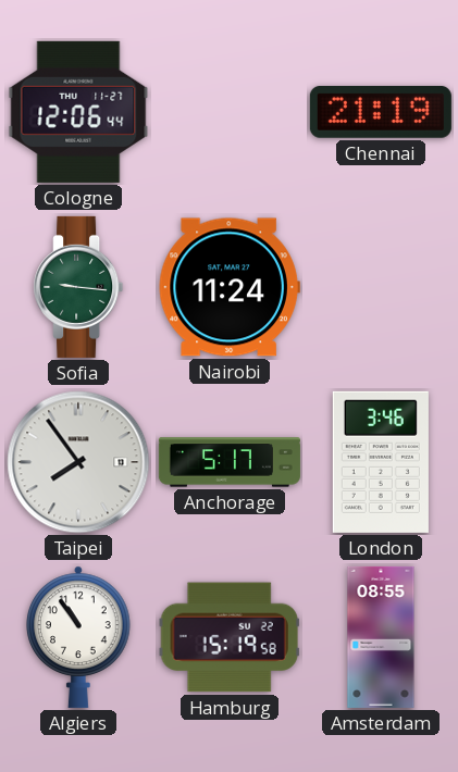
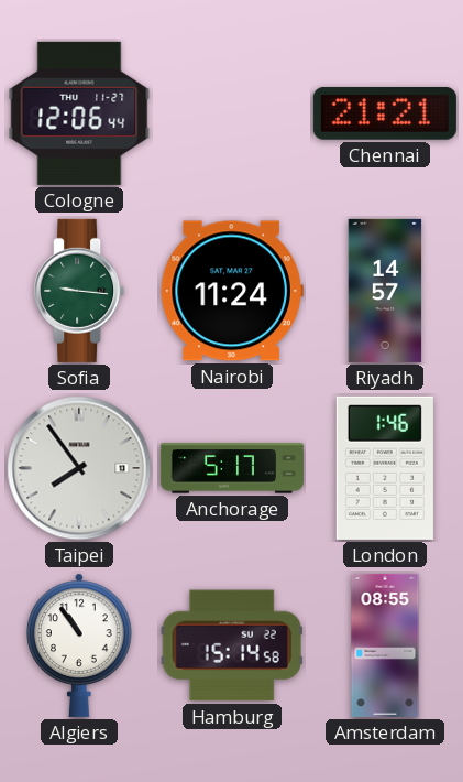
Chennai: 21:19 -> 21:21 (385, 115)
Riyadh: none -> 14:57 (385, 291)
London: 3:46 -> 1:46 (385, 468)
Hamburg: 15:19 -> 15:14 (232, 645)
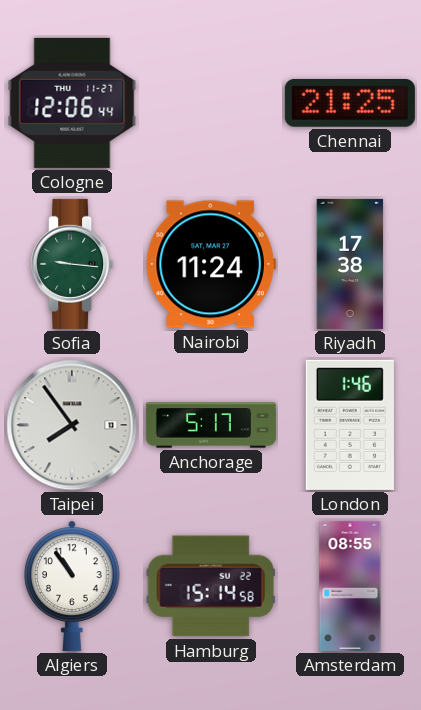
Chennai: 21:21 -> 21:25 (350, 104)
Riyadh: 14:57 -> 17:38 (350, 264)
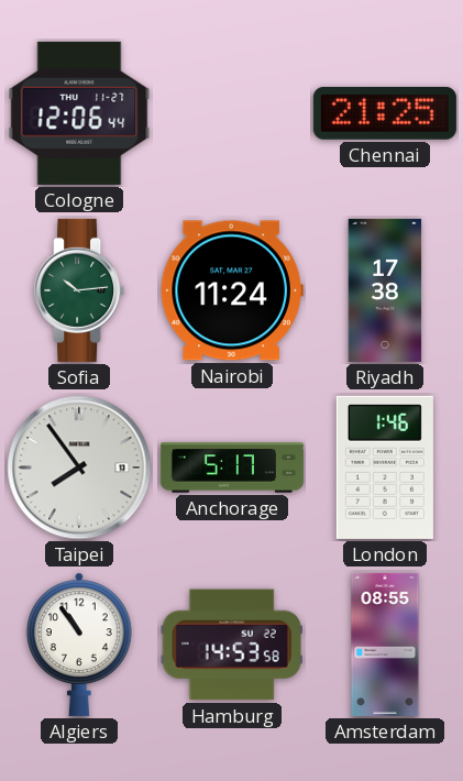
Sofia: 9:16 -> 10:14 (79, 290)
Hamburg: 15:14 -> 14:53 (232, 645)
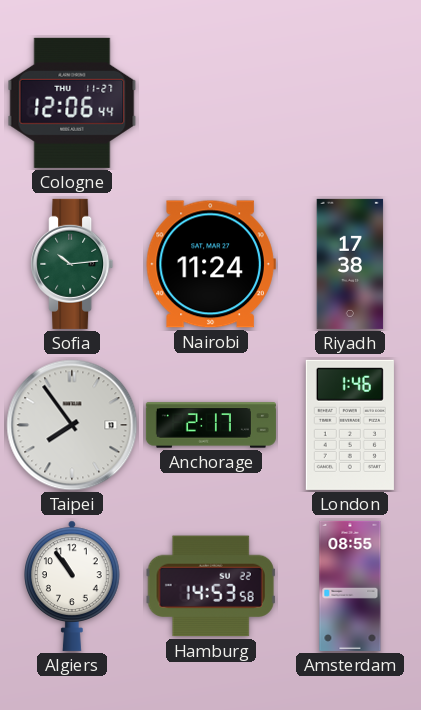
Chennai: 21:25 -> none (385, 114)
Anchorage: 5:17 -> 2:17 (211, 425)
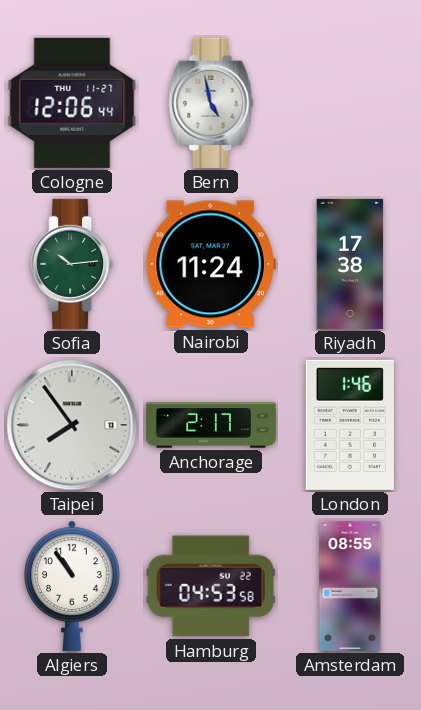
Bern: none -> 4:58 (211, 103)
Hamburg: 14:53 -> 04:53 (211, 586)
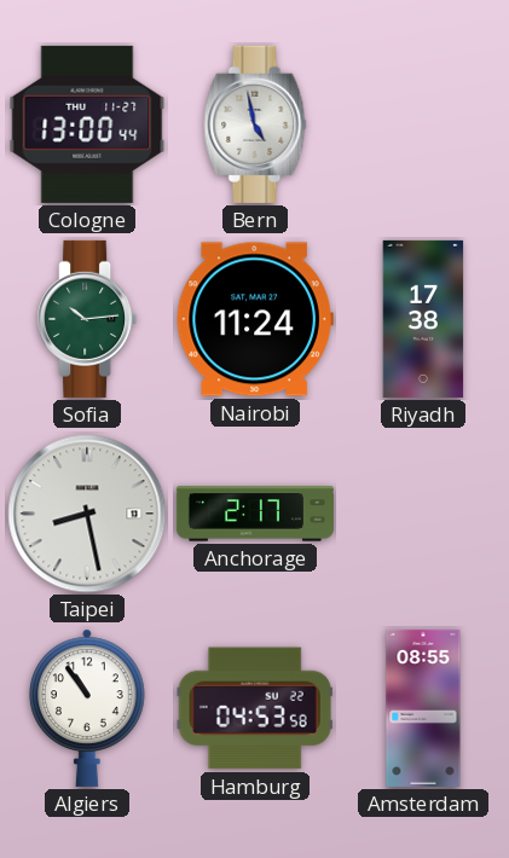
Cologne: 12:06 -> 13:00 (87, 124)
Taipei: 7:54 -> 8:28 (87, 514)
London: 1:46 -> none (350, 425)
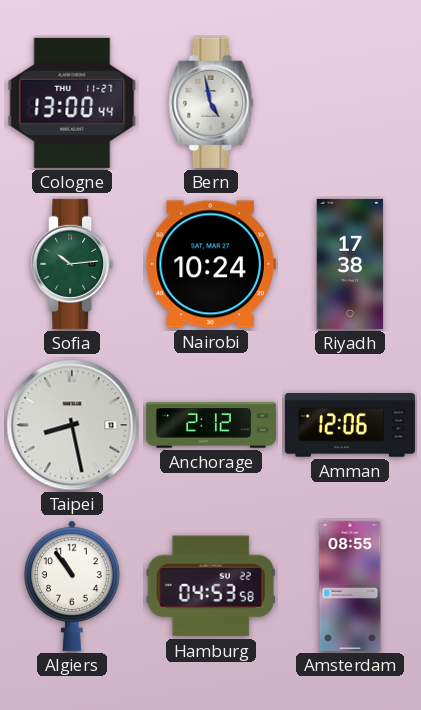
Nairobi: 11:24 -> 10:24 (211, 264)
Anchorage: 2:17 -> 2:12 (211, 425)
Amman: none -> 12:06 (350, 425)
